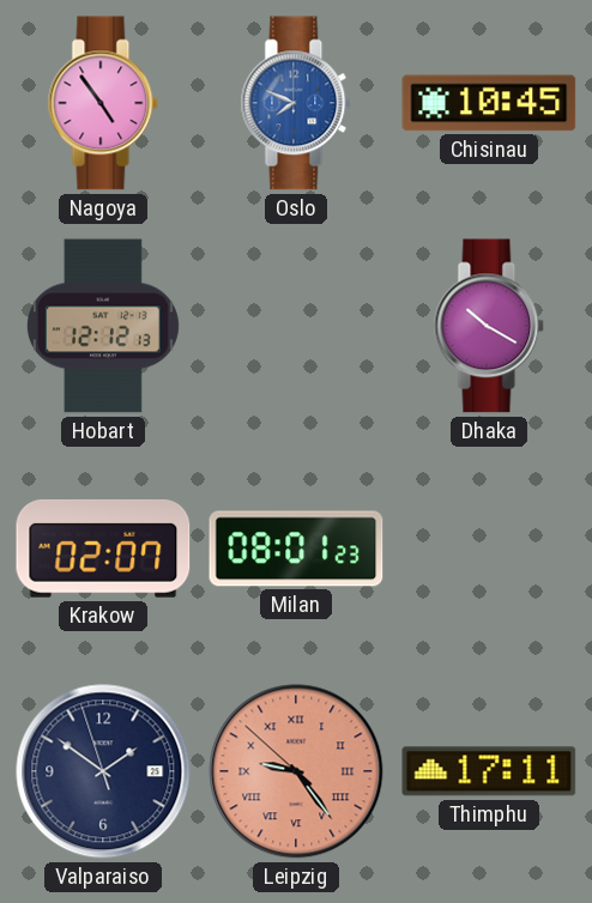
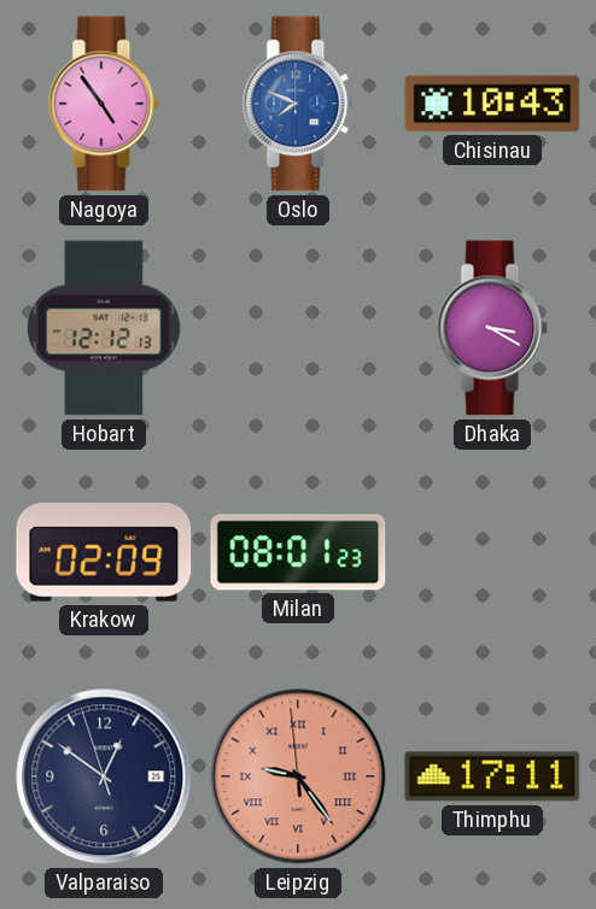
Chisinau: 10:45 -> 10:43 (492, 104)
Dhaka: 10:20 -> 3:20 (492, 328)
Krakow: 02:07 -> 02:09 (104, 552)
Valparaiso: 1:50 -> 12:50 (104, 776)
Leipzig: 9:23:52 -> 9:23:59 (298, 776)
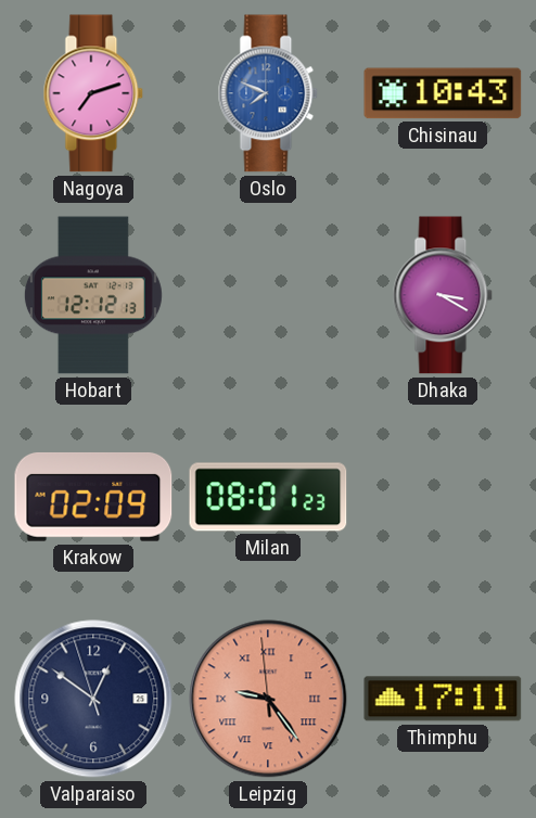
Nagoya: 4:54 -> 7:12 (93, 93)
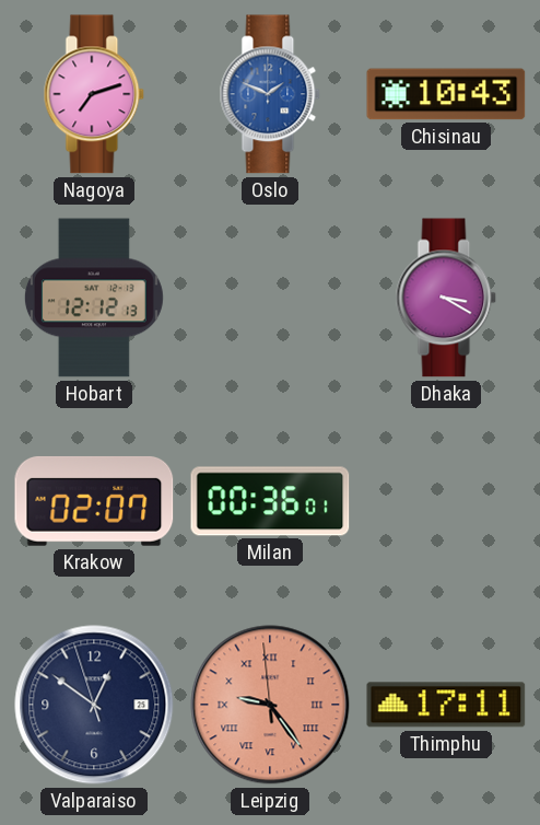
Oslo: 7:49 -> 1:49 (270, 94)
Krakow: 02:09 -> 02:07 (94, 501)
Milan: 08:01 -> 00:36 (270, 501)
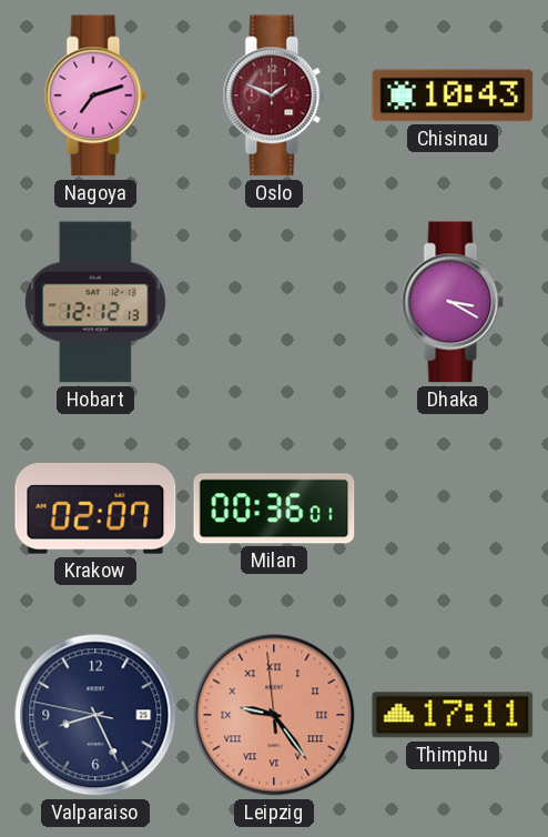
Oslo dial: blue -> burgundy (274, 95)
Valparaiso: 12:50 -> 8:25 (95, 715)
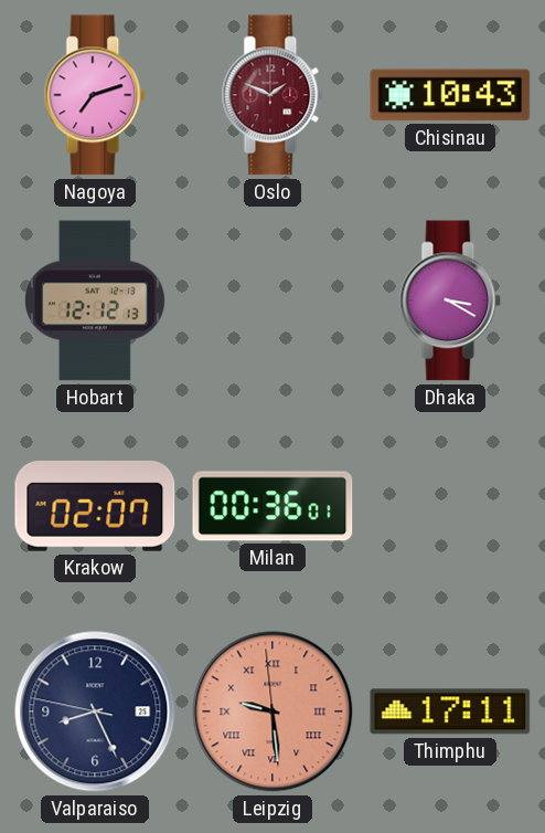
Leipzig: 9:23 -> 9:28 (272, 711)
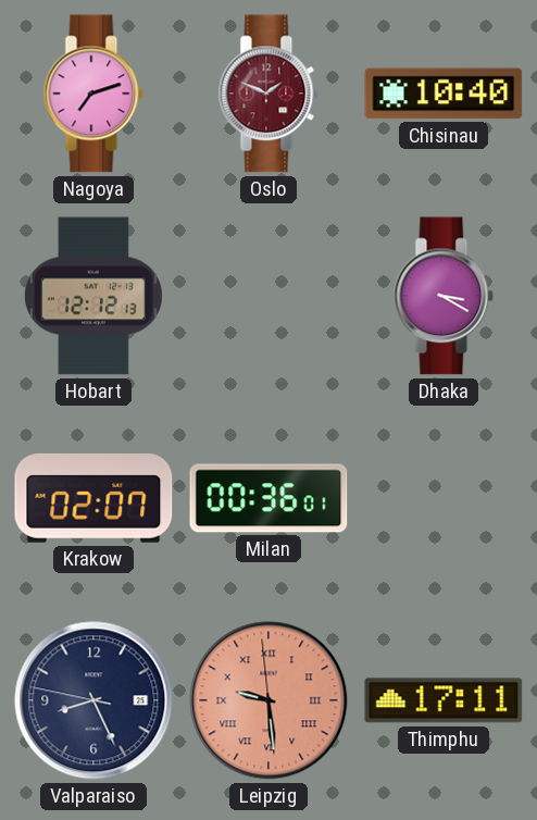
Chisinau: 10:43 -> 10:40 (444, 94)
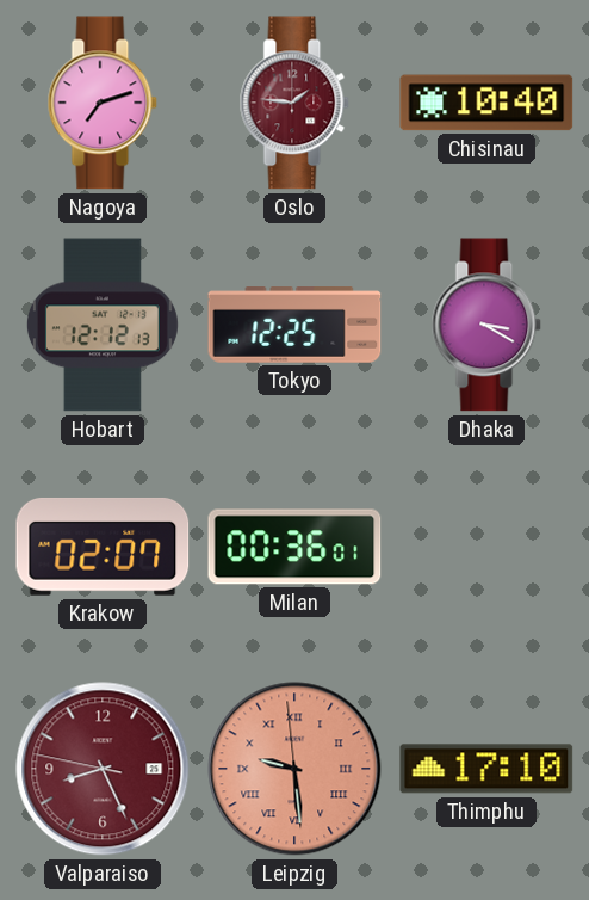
Oslo: 1:49 -> 1:46 (294, 103)
Tokyo: none -> 12:25 (294, 325)
Valparaiso dial: navy -> burgundy (103, 769)
Thimphu: 17:11 -> 17:10 (486, 769)
